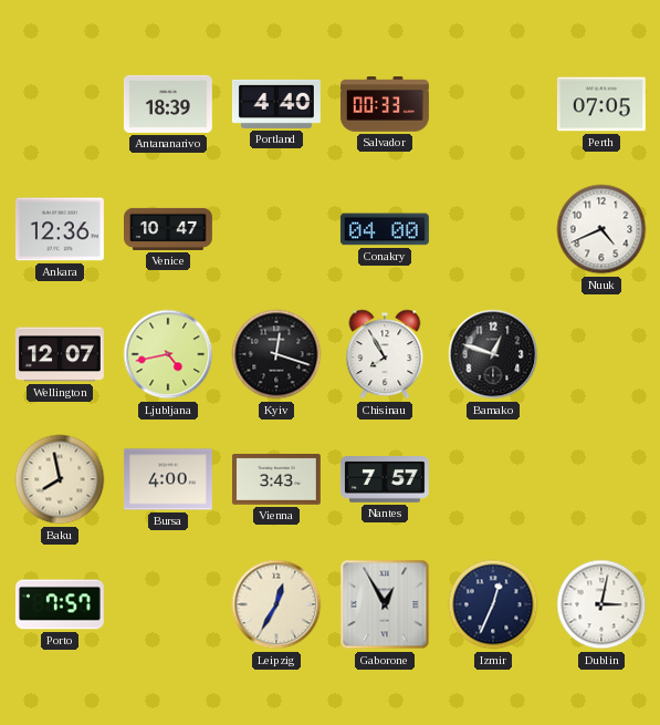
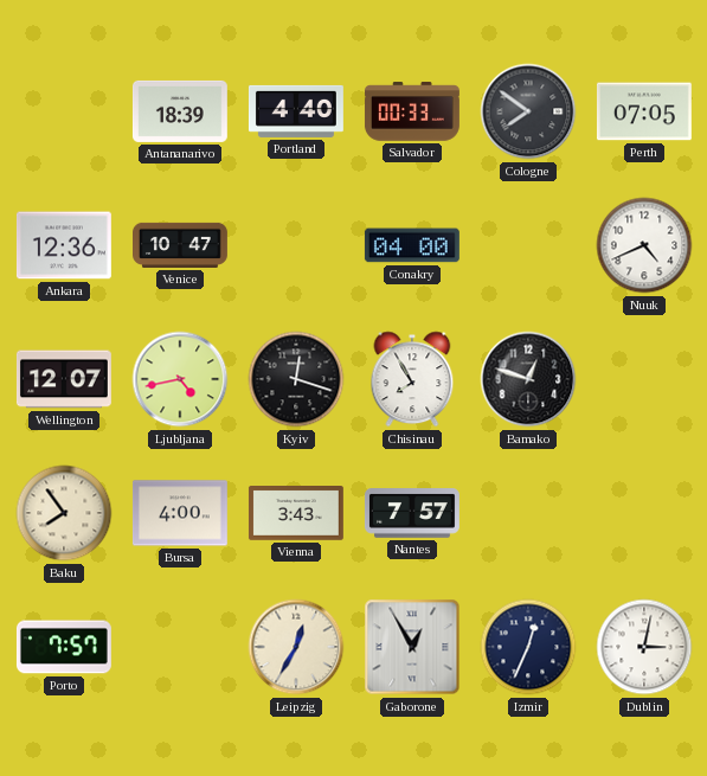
Cologne: none -> 7:51 (528, 111)
Baku: 7:58 -> 7:54 (64, 513)
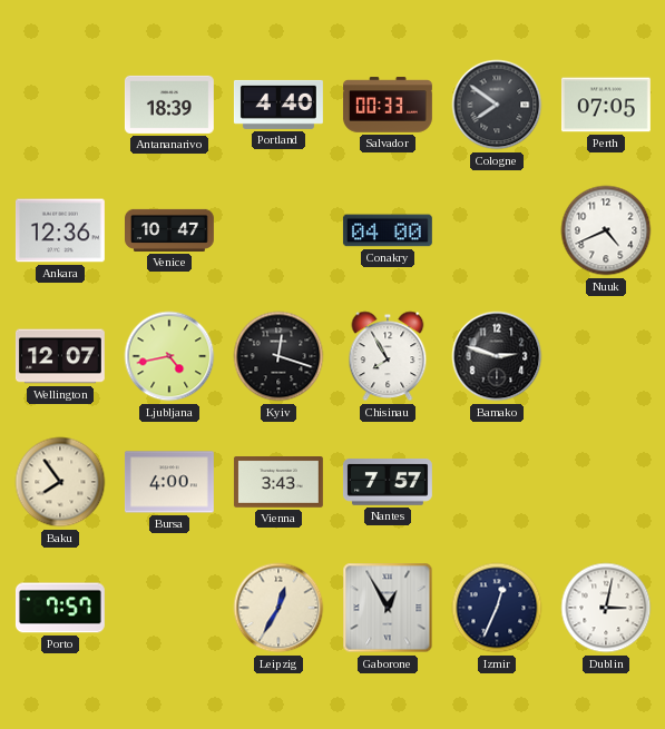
Bamako: 12:48 -> 2:48 (497, 356)
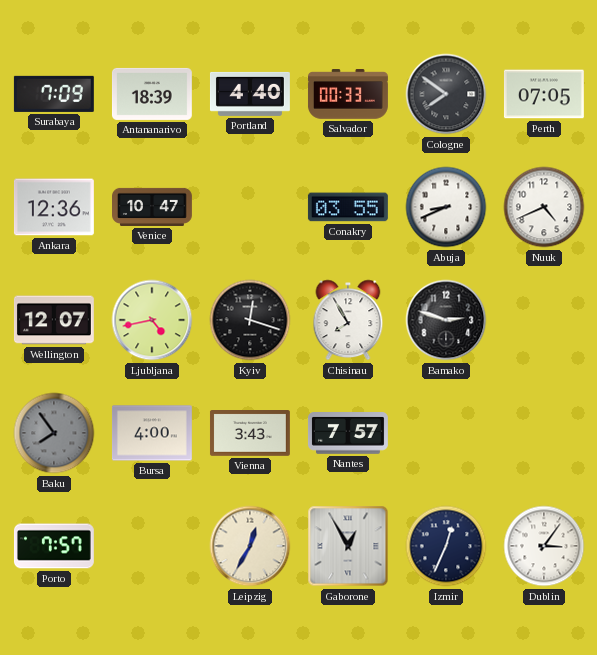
Surabaya: none -> 7:09 (54, 94)
Conakry: 04:00 -> 03:55 (348, 207)
Abuja: none -> 8:41 (446, 207)
Baku dial: cream -> grey (54, 433)
Dublin: 3:02 -> 3:06 (544, 546)
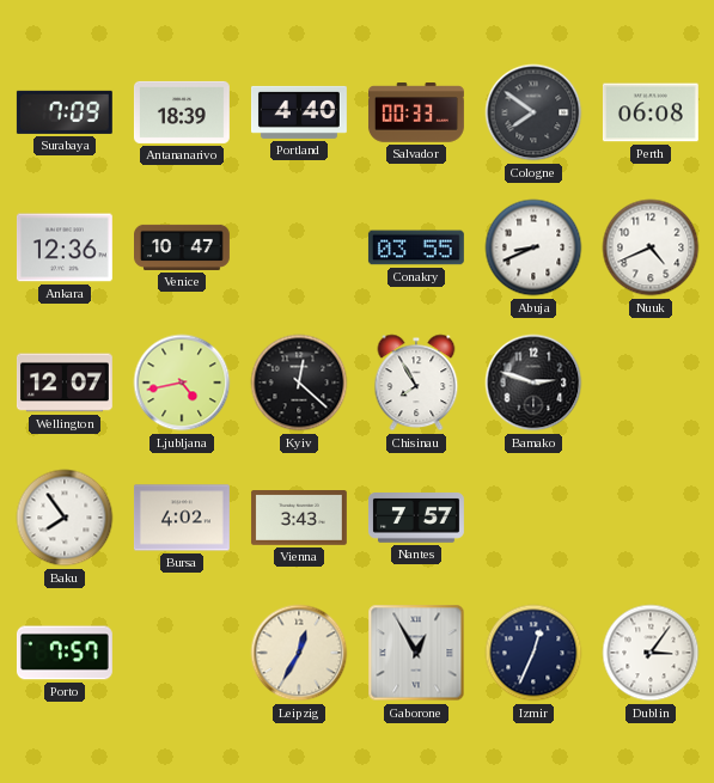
Perth: 07:05 -> 06:08 (651, 112)
Kyiv: 12:18 -> 12:22 (299, 383)
Baku dial: grey -> white (65, 518)
Bursa: 4:00 -> 4:02 (182, 518)
